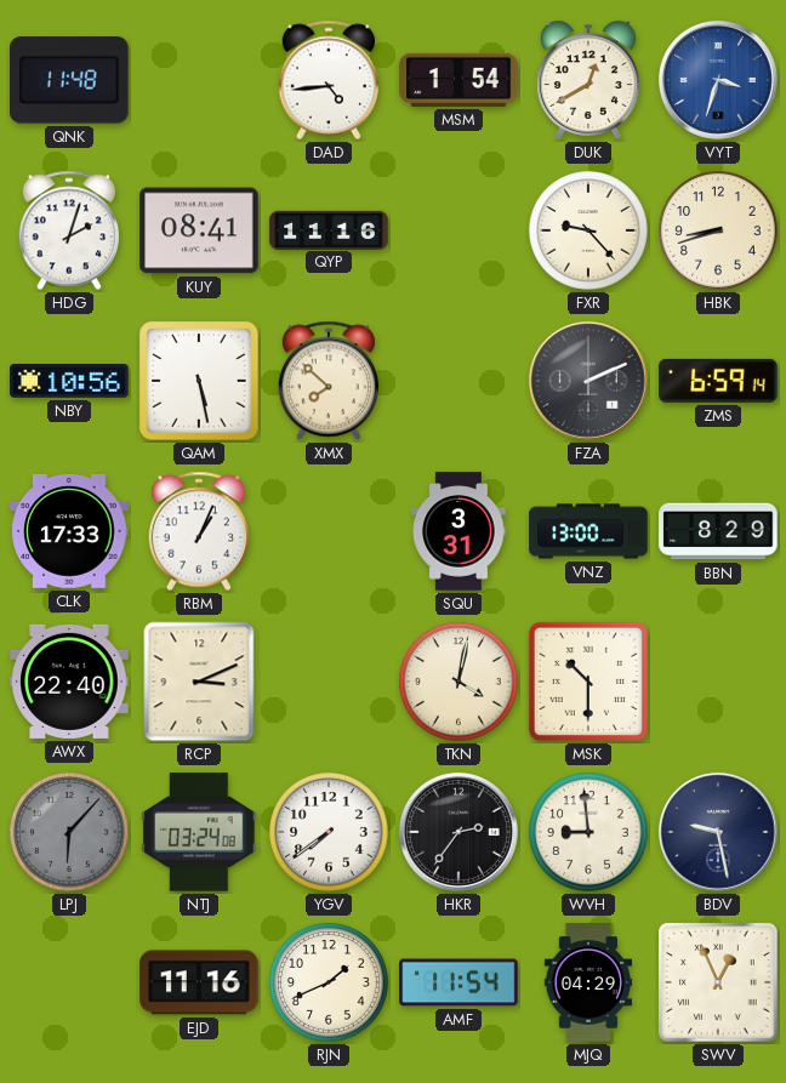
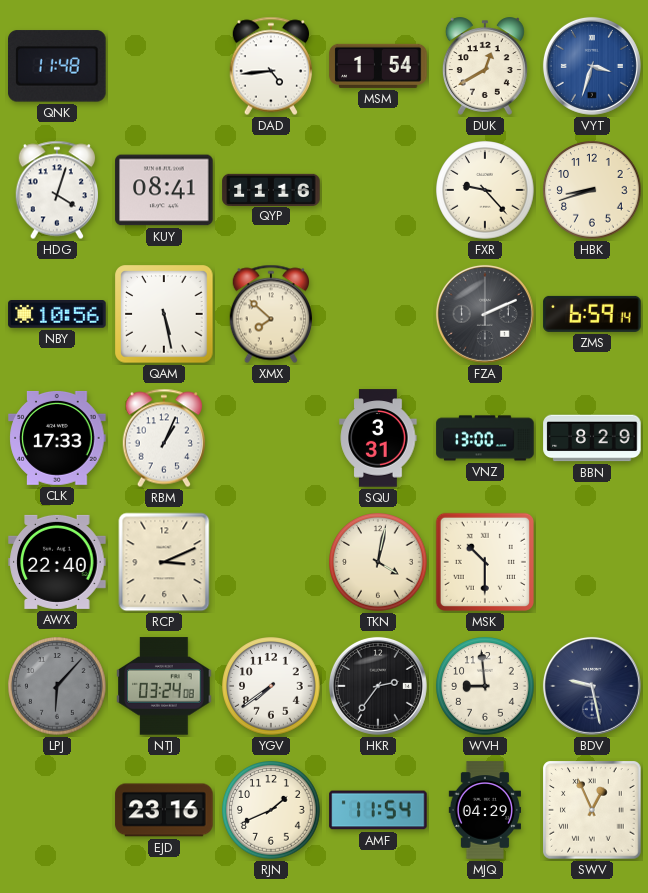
HDG: 2:03 -> 4:03 (56, 190)
EJD: 11:16 -> 23:16 (164, 810)
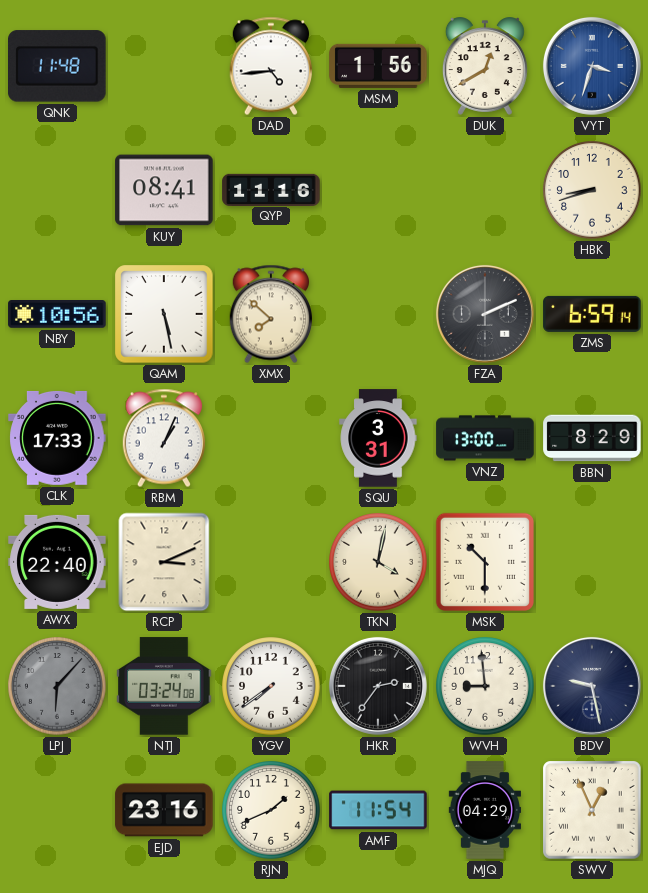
MSM: 1:54 -> 1:56 (378, 66)
HDG: 4:03 -> none (56, 190)
FXR: 9:23 -> none (485, 190)
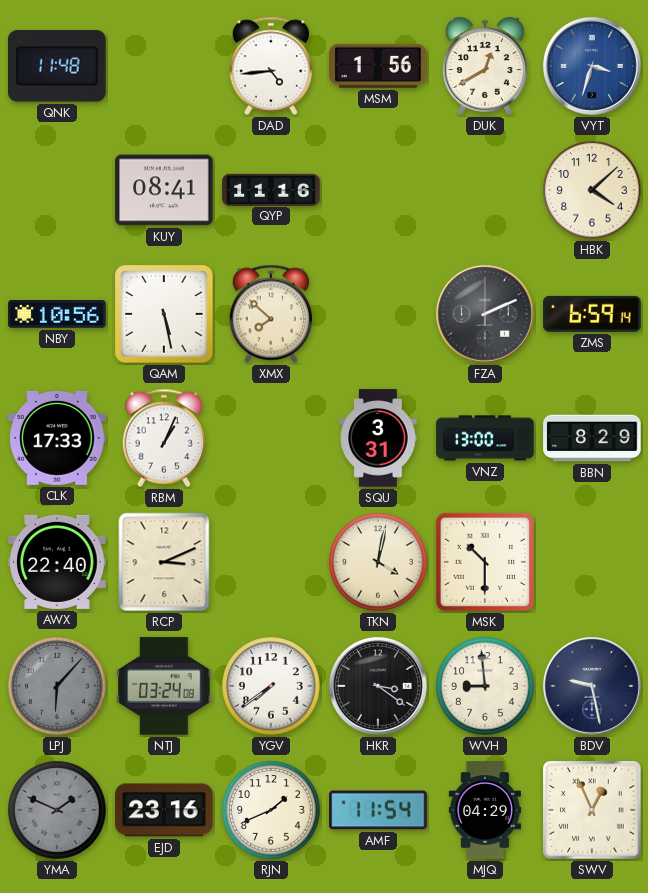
HBK: 8:42 -> 4:08 (592, 190)
HKR: 2:36 -> 3:21 (378, 686)
YMA: none -> 1:49 (57, 810)
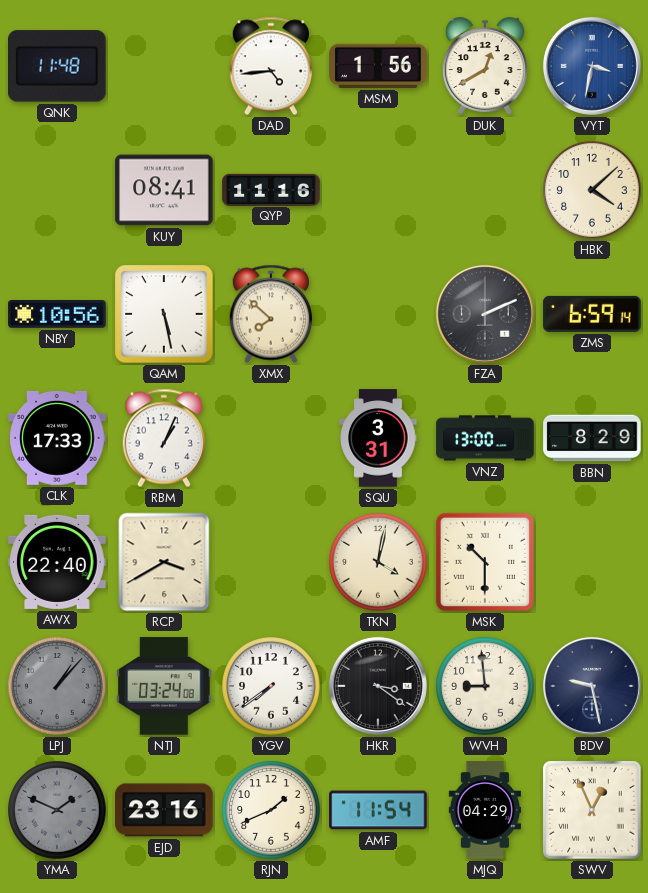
VYT: 3:33 -> 3:32 (592, 66)
RCP: 3:11 -> 3:40 (164, 562)
LPJ: 6:07 -> 1:07 (57, 686)
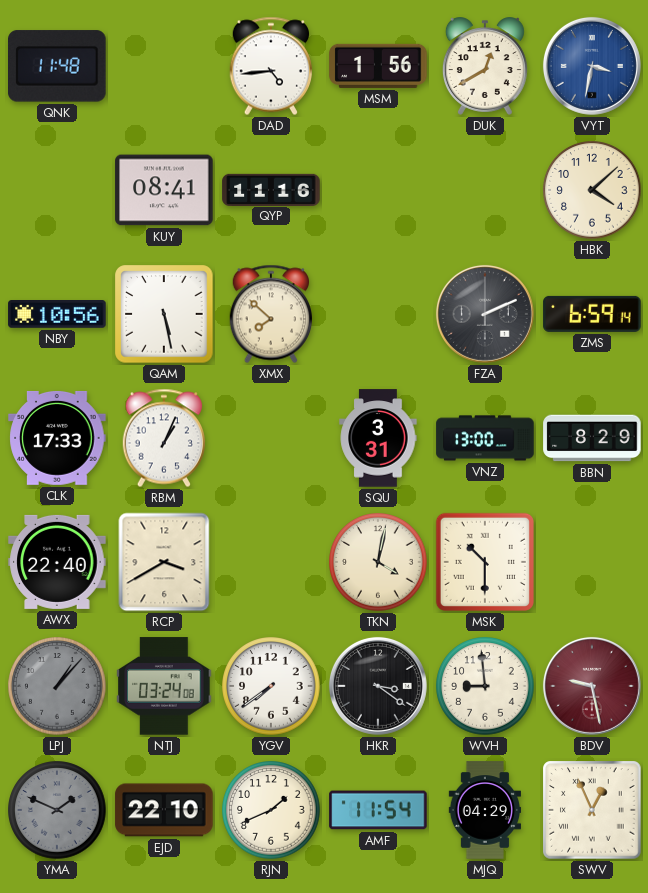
BDV dial: navy -> burgundy (592, 686)
EJD: 23:16 -> 22:10 (164, 810)
